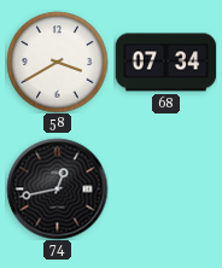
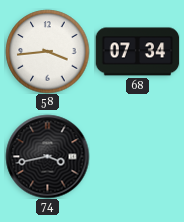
58: 3:40 -> 3:44 (47, 51)
74: 12:43 -> 3:43 (47, 156)
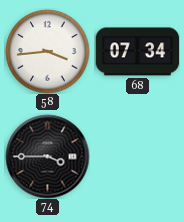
74: 3:43 -> 3:45 (47, 156)
